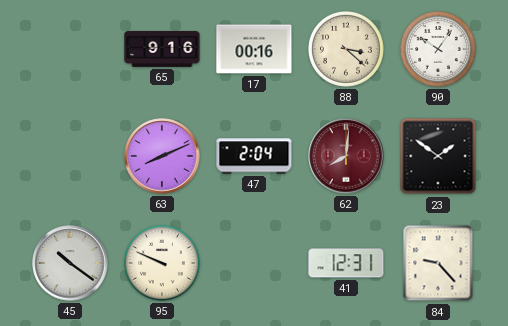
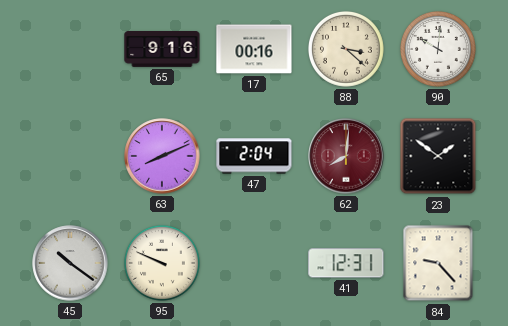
90: 10:06 -> 10:01 (438, 49)
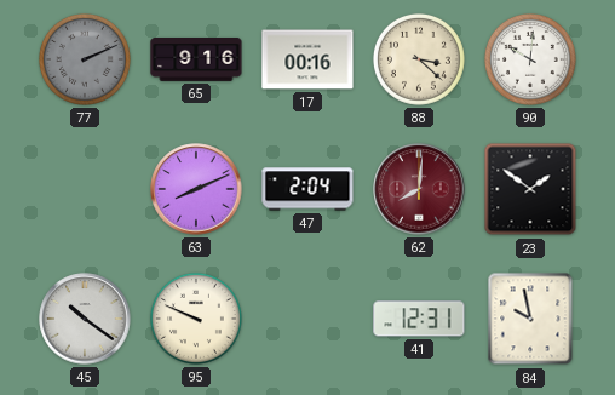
77: none -> 2:11 (85, 59)
84: 9:23 -> 9:58 (530, 319)
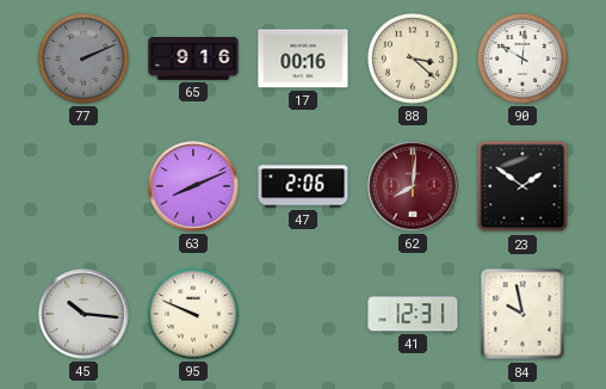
47: 2:04 -> 2:06 (303, 186)
45: 10:21 -> 10:16 (84, 314)
